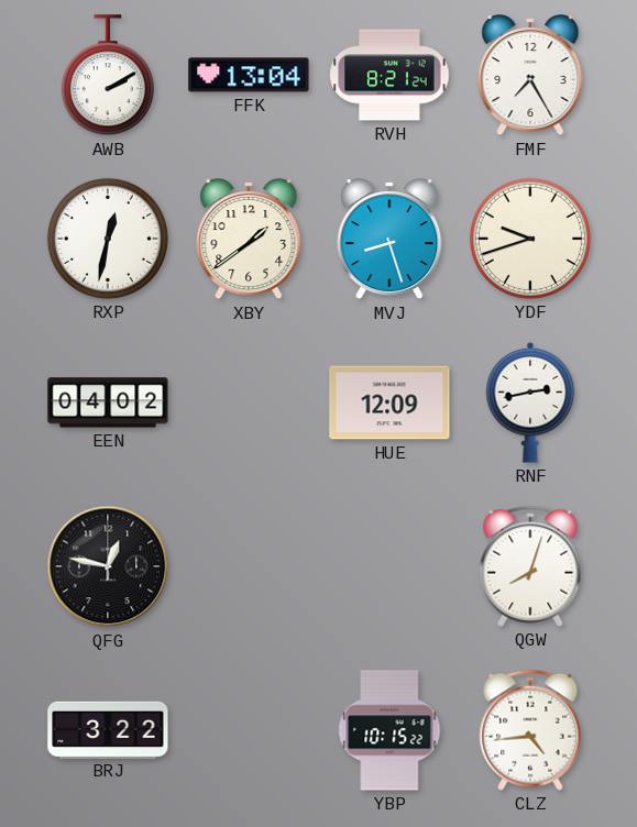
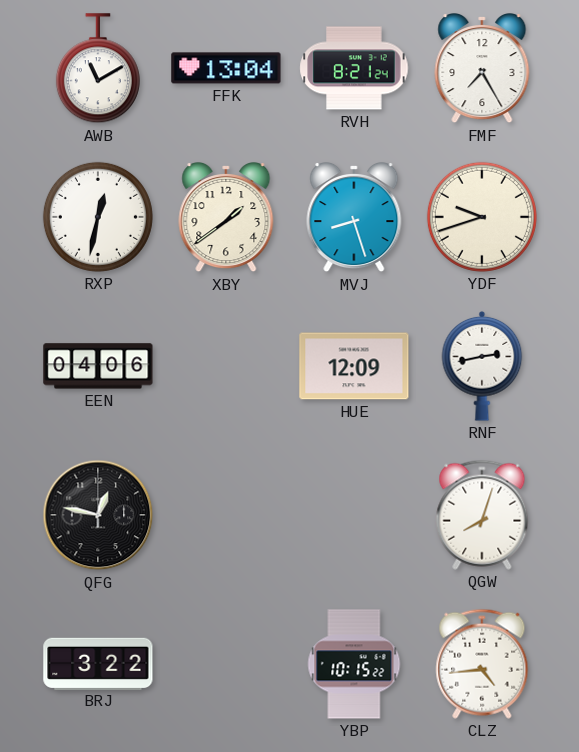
AWB: 2:10 -> 11:10 (98, 69)
EEN: 04:02 -> 04:06 (98, 366)
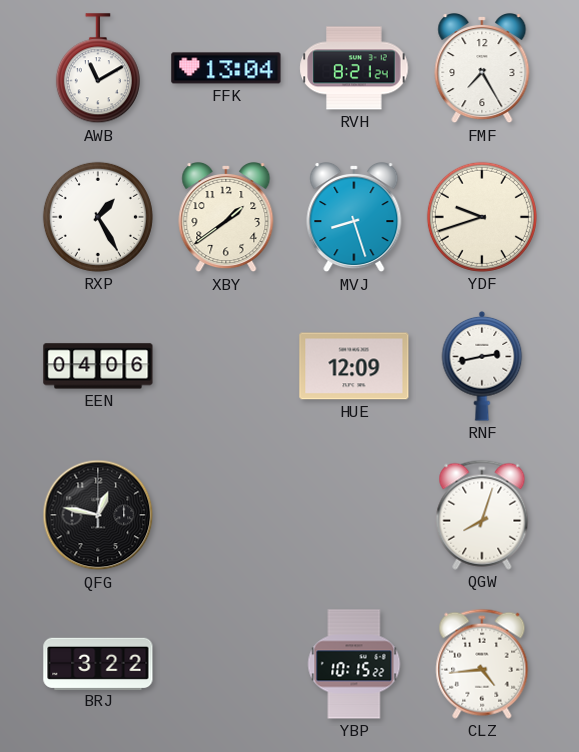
RXP: 12:32 -> 1:25 (98, 217)
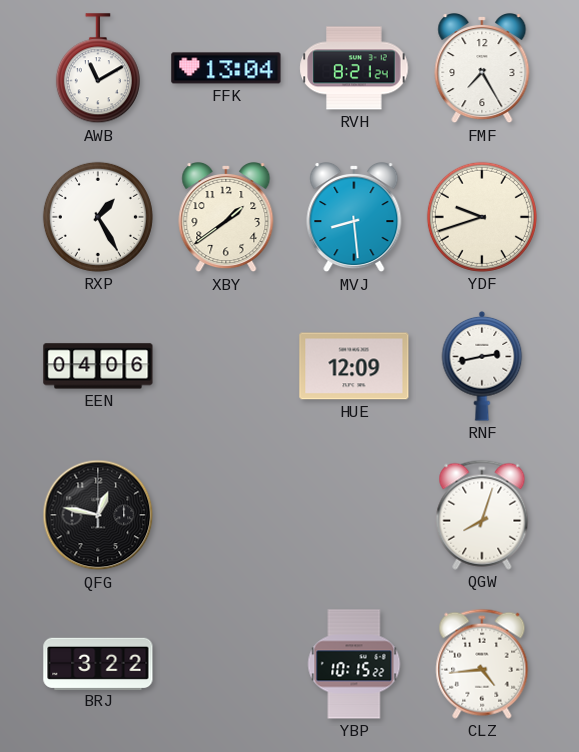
MVJ: 8:27 -> 8:29 (354, 218)
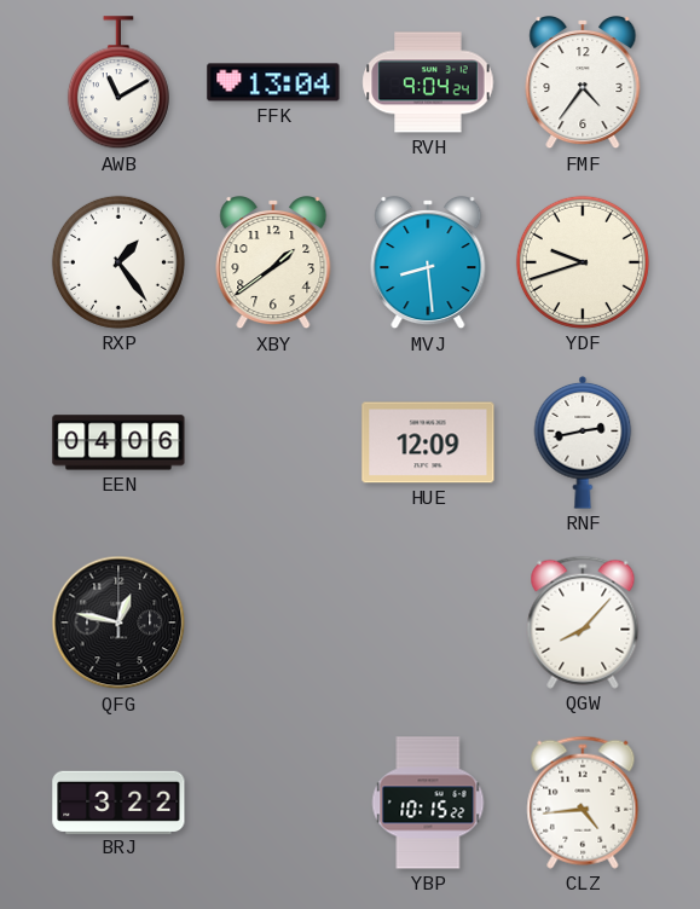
RVH: 8:21 -> 9:04 (428, 82)
FMF: 7:25 -> 4:36 (583, 83)
RXP: 1:25 -> 1:24 (118, 262)
QGW: 8:03 -> 8:07 (583, 623)
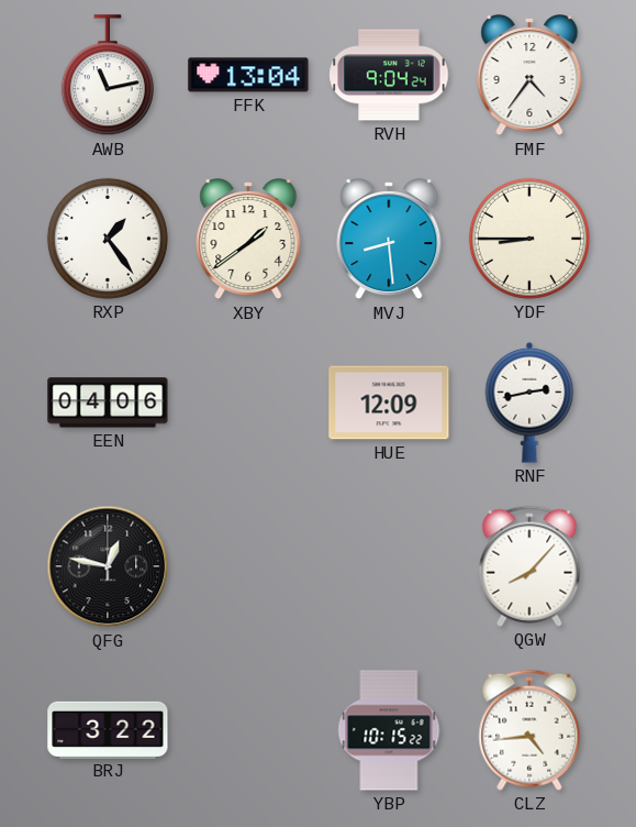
AWB: 11:10 -> 11:13 (108, 76)
YDF: 9:42 -> 8:45 (529, 239)
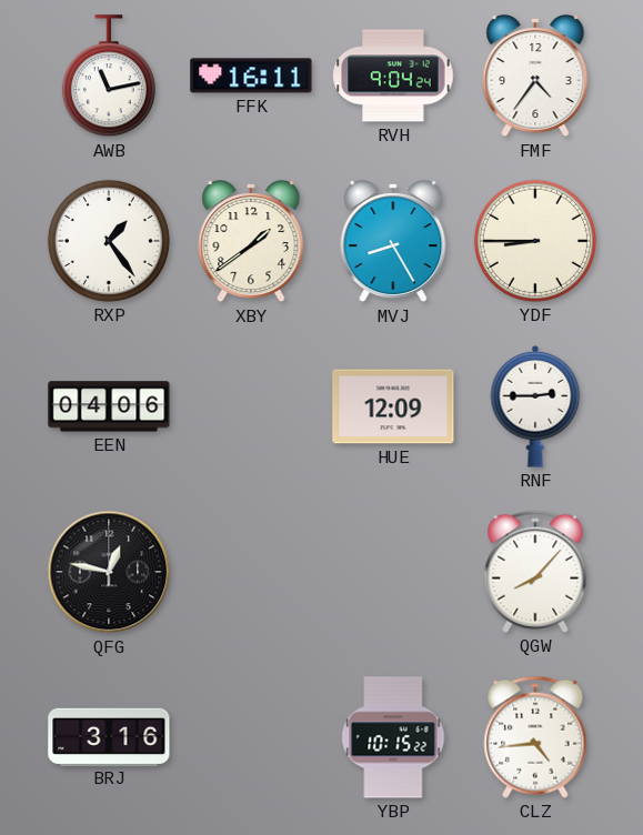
FFK: 13:04 -> 16:11 (251, 76)
MVJ: 8:29 -> 8:25 (393, 242)
RNF: 2:43 -> 2:45 (535, 406)
BRJ: 3:22 -> 3:16 (109, 736)
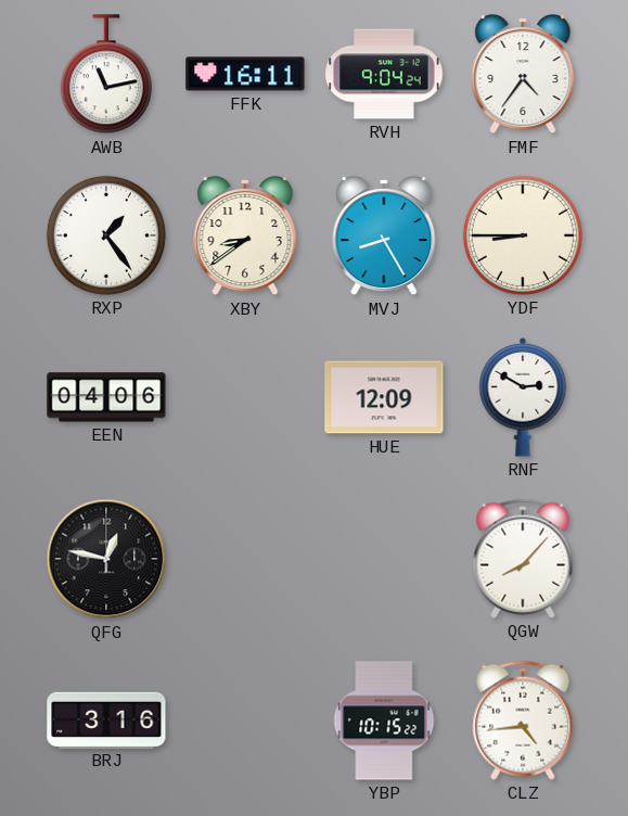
XBY: 1:39 -> 8:39 (245, 237)
RNF: 2:45 -> 2:50 (523, 397)
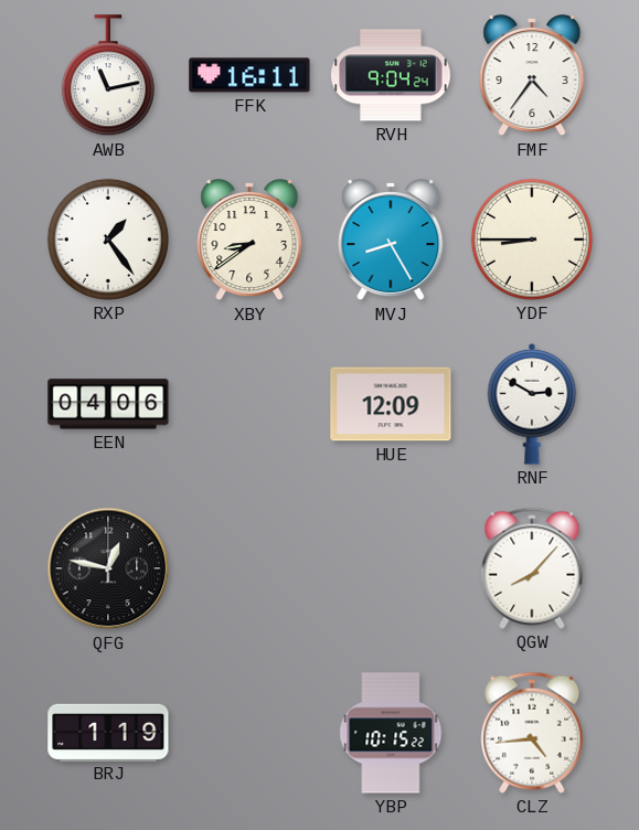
BRJ: 3:16 -> 1:19 (108, 732)
